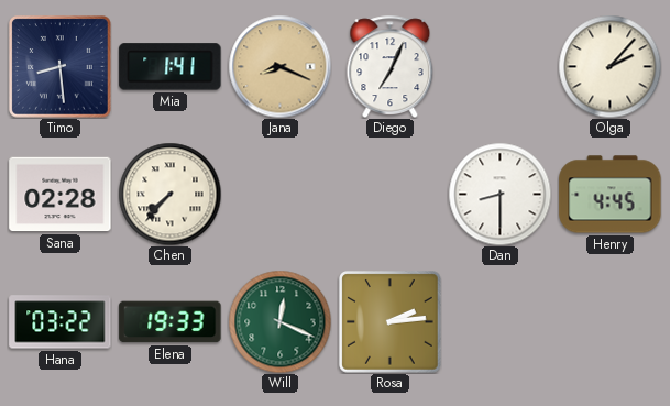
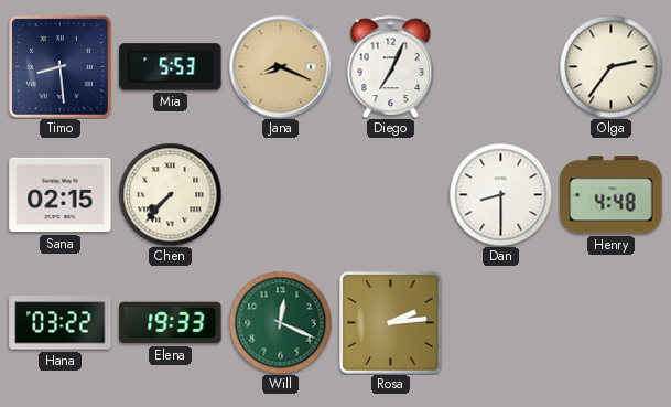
Mia: 1:41 -> 5:53 (171, 67)
Olga: 2:07 -> 2:36 (610, 66)
Sana: 02:28 -> 02:15 (61, 195)
Henry: 4:45 -> 4:48 (612, 195)
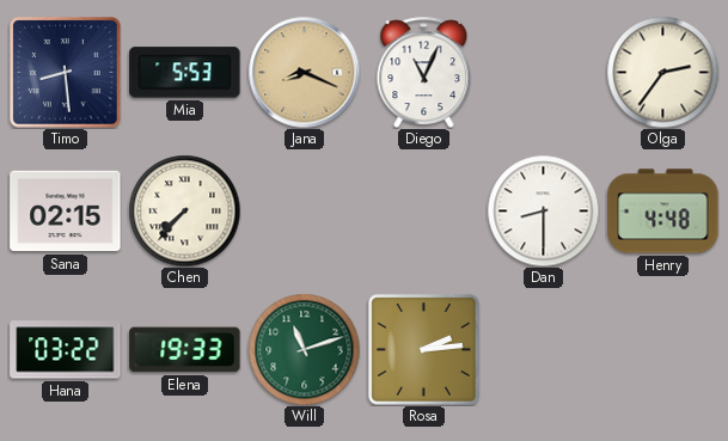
Diego: 7:04 -> 11:04 (424, 72)
Will: 12:19 -> 11:12 (304, 349)
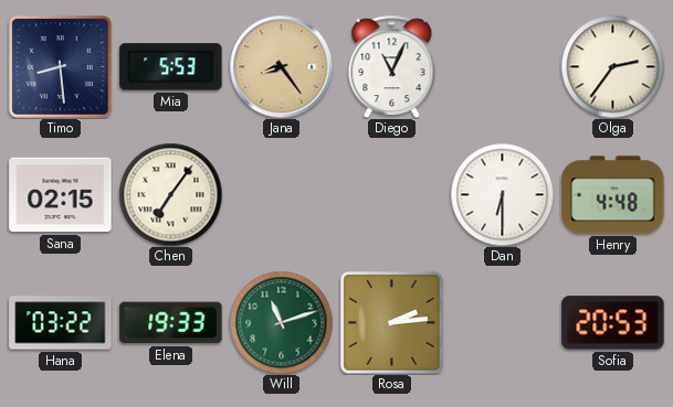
Jana: 8:19 -> 8:24 (281, 66)
Chen: 7:37 -> 7:06 (170, 194)
Dan: 8:30 -> 6:30 (502, 194)
Sofia: none -> 20:53 (613, 323)
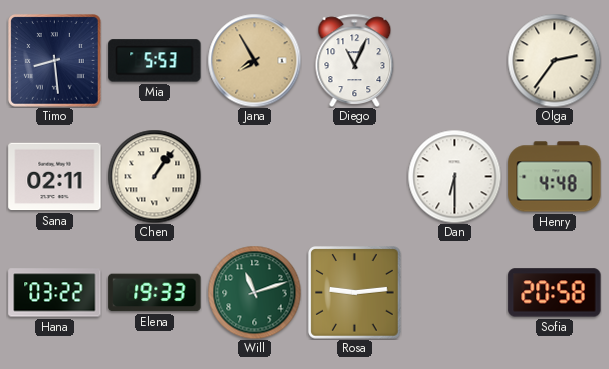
Jana: 8:24 -> 7:55 (254, 60)
Sana: 02:15 -> 02:11 (55, 177)
Chen: 7:06 -> 1:06 (154, 176)
Rosa: 2:14 -> 9:14 (355, 293)
Sofia: 20:53 -> 20:58 (555, 293)
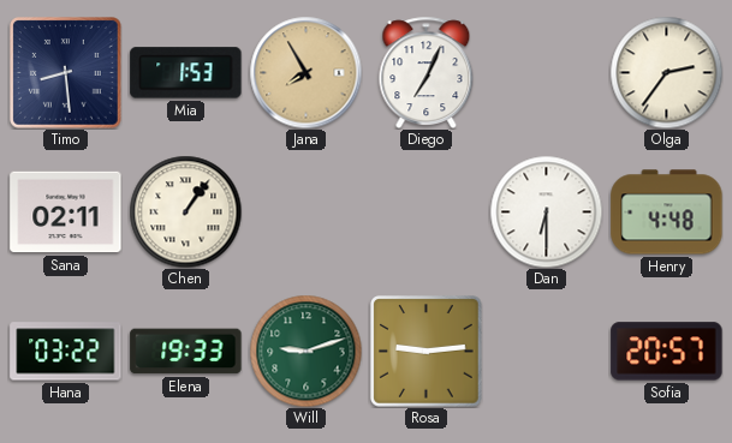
Mia: 5:53 -> 1:53 (186, 73)
Diego: 11:04 -> 7:04 (427, 72)
Will: 11:12 -> 9:12 (305, 351)
Sofia: 20:58 -> 20:57 (667, 352)
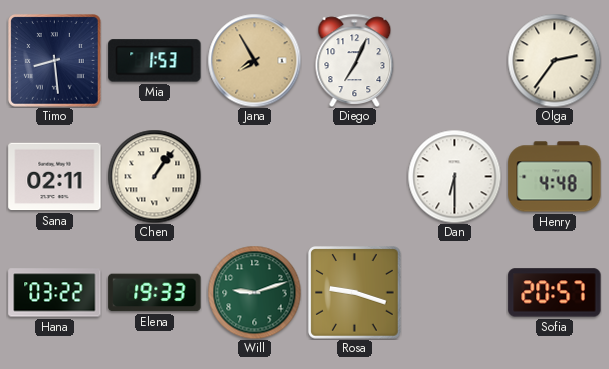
Rosa: 9:14 -> 9:18 (355, 293)
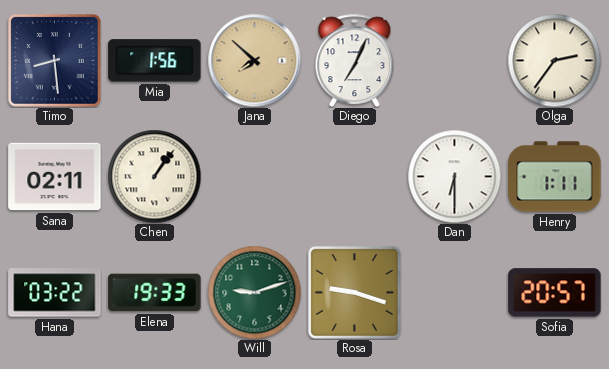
Mia: 1:53 -> 1:56 (155, 61)
Jana: 7:55 -> 7:52 (254, 60)
Henry: 4:48 -> 1:11 (555, 177)
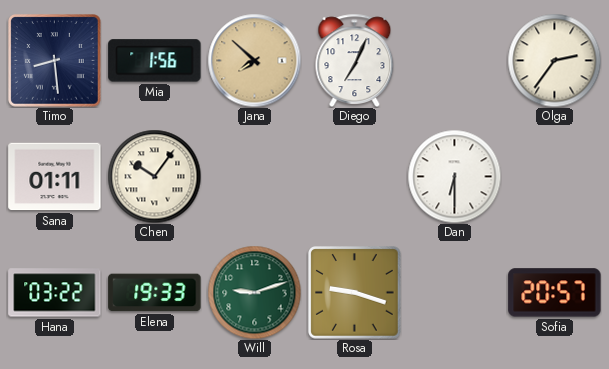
Sana: 02:11 -> 01:11 (55, 177)
Chen: 1:06 -> 10:06 (154, 176)
Henry: 1:11 -> none (555, 177)
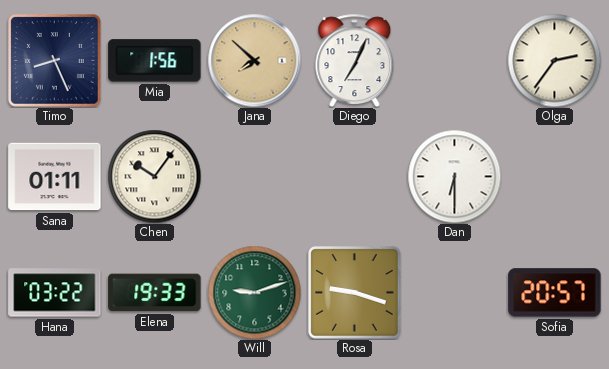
Timo: 8:29 -> 8:26 (55, 61)
